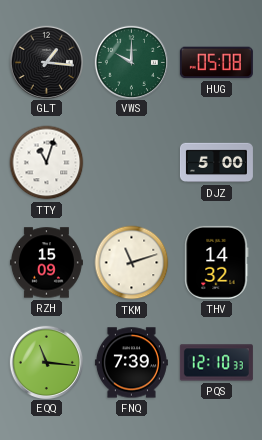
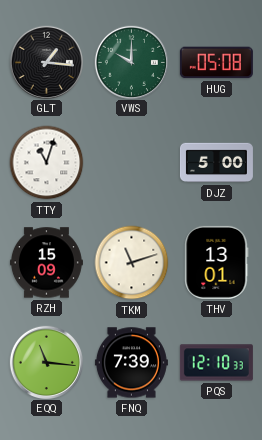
THV: 14:32 -> 13:01 (217, 262)
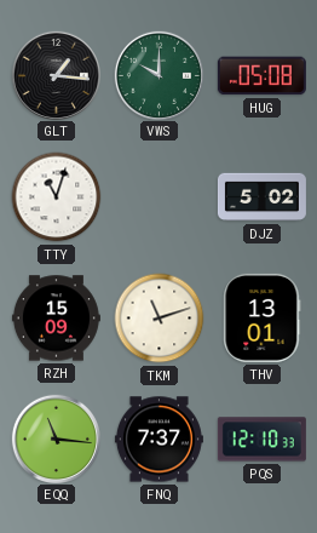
DJZ: 5:00 -> 5:02 (261, 197)
FNQ: 7:39 -> 7:37 (158, 440)
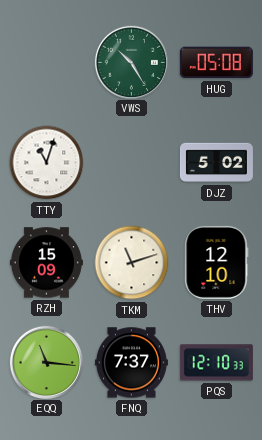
GLT: 1:16 -> none (56, 75)
VWS: 10:00 -> 10:25 (131, 62)
THV: 13:01 -> 12:10 (217, 262)
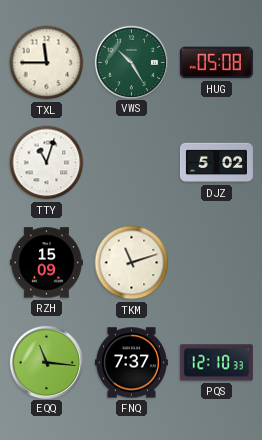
TXL: none -> 11:45 (47, 63)
THV: 12:10 -> none (217, 262)
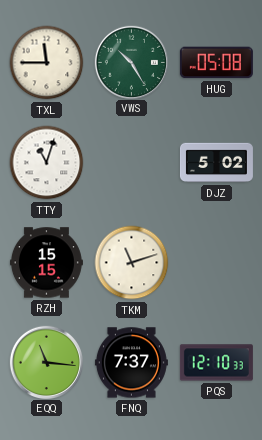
RZH: 15:09 -> 15:15 (46, 263)
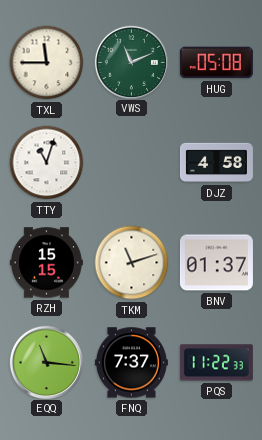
VWS: 10:25 -> 11:11 (131, 62)
DJZ: 5:02 -> 4:58 (216, 163)
BNV: none -> 01:37 (216, 263)
PQS: 12:10 -> 11:22 (216, 363)
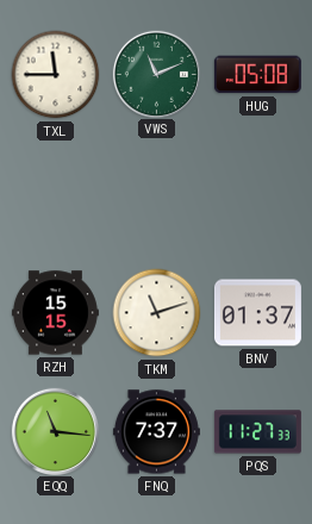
TTY: 11:03 -> none (47, 163)
DJZ: 4:58 -> none (216, 163)
PQS: 11:22 -> 11:27 (257, 432)
